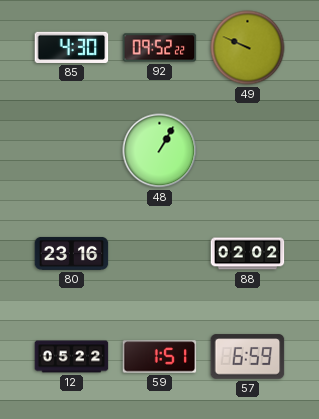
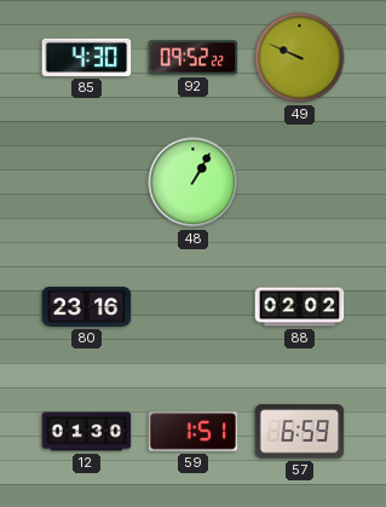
12: 05:22 -> 01:30 (87, 432)
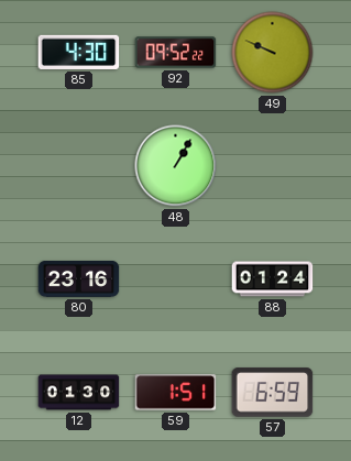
88: 02:02 -> 01:24 (273, 279)
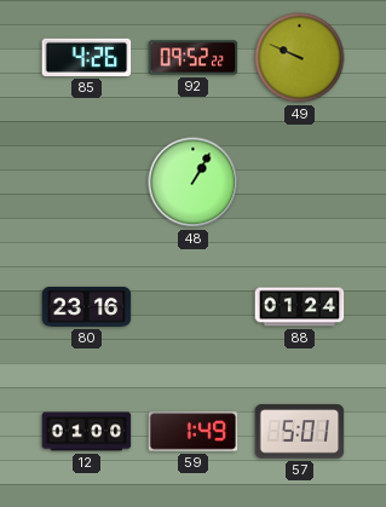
85: 4:30 -> 4:26 (87, 57)
12: 01:30 -> 01:00 (87, 432)
59: 1:51 -> 1:49 (194, 432)
57: 6:59 -> 5:01 (300, 432)
